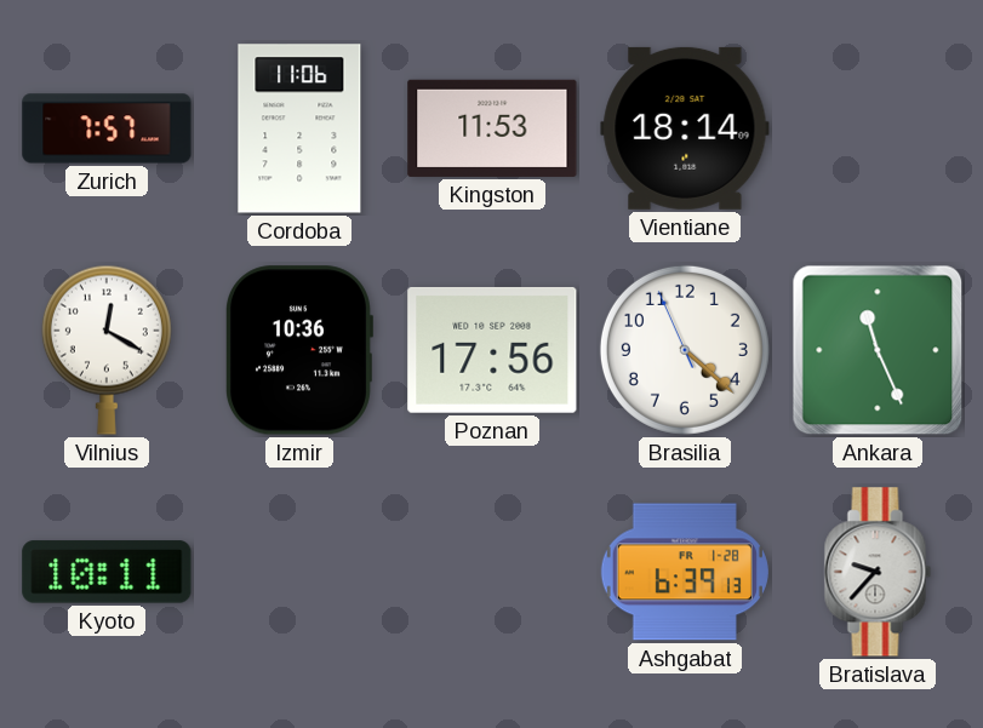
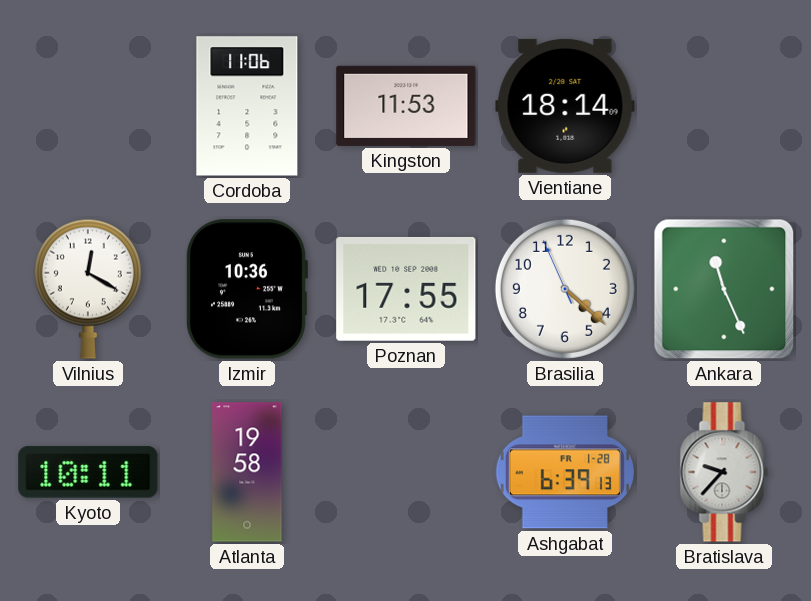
Zurich: 7:57 -> none (107, 128)
Poznan: 17:56 -> 17:55 (406, 289)
Atlanta: none -> 19:58 (247, 472)
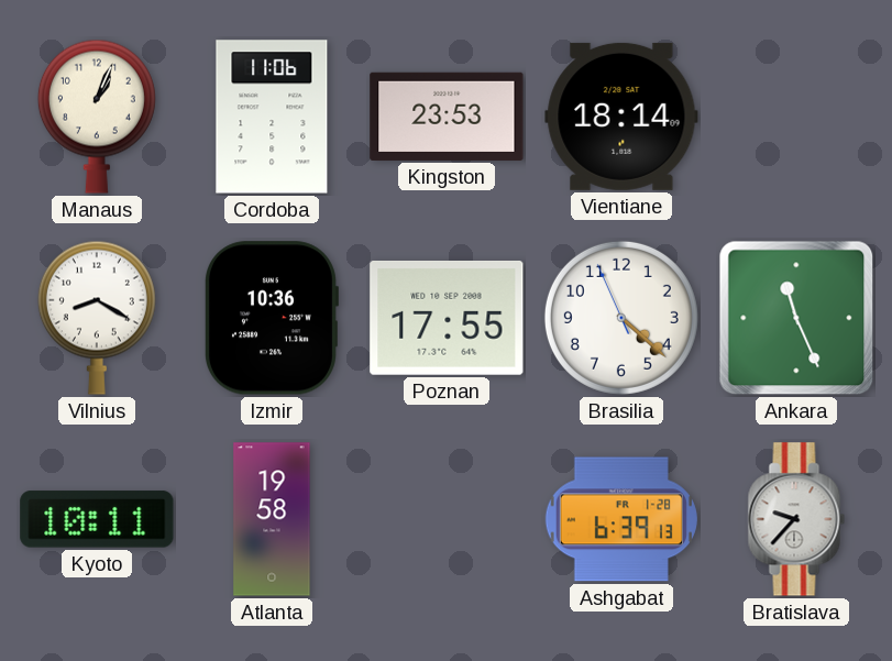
Manaus: none -> 1:04 (97, 117)
Kingston: 11:53 -> 23:53 (447, 117)
Vilnius: 12:20 -> 8:20 (97, 318)
